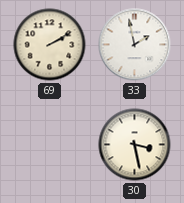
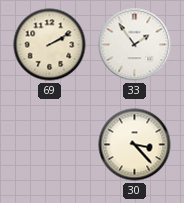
33: 1:58 -> 1:54 (135, 45)
30: 3:28 -> 3:23 (135, 145)
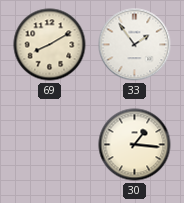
69: 2:10 -> 8:10 (50, 45)
30: 3:23 -> 1:16 (135, 145)
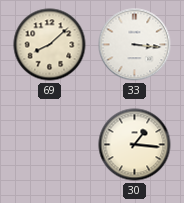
69: 8:10 -> 8:08 (50, 45)
33: 1:54 -> 3:16 (135, 45)
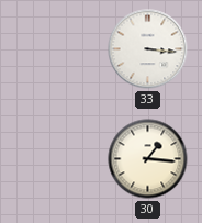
69: 8:08 -> none (50, 45)
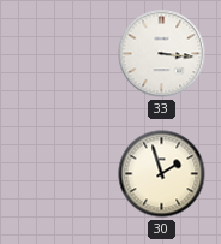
30: 1:16 -> 1:57 (162, 174)
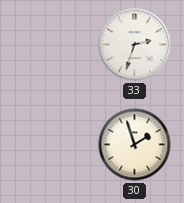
33: 3:16 -> 2:33 (135, 45)
